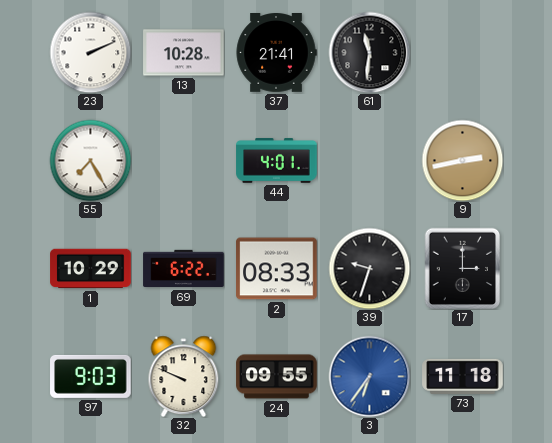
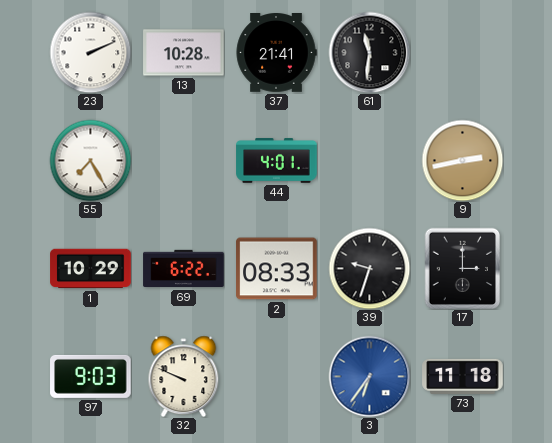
24: 09:55 -> none (277, 377)
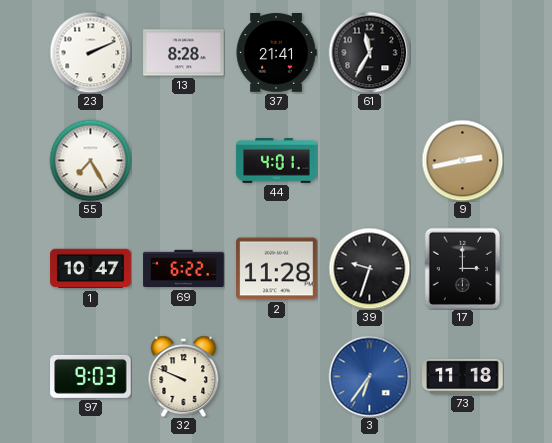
13: 10:28 -> 8:28 (184, 53)
61: 11:31 -> 11:35 (369, 52)
1: 10:29 -> 10:47 (91, 269)
2: 08:33 -> 11:28 (277, 269)
